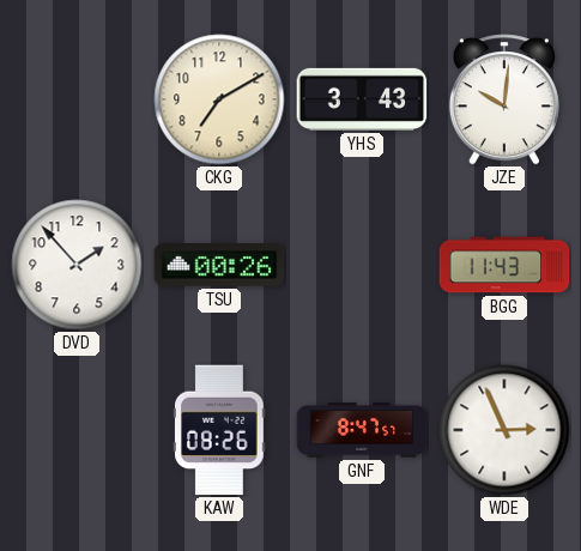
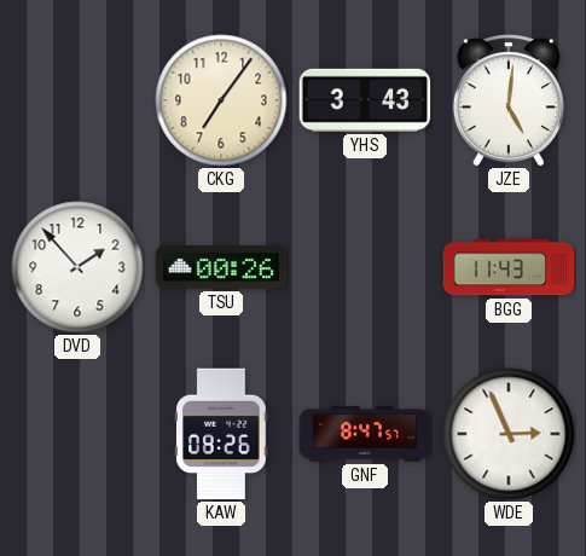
CKG: 7:10 -> 7:06 (221, 100)
JZE: 10:01 -> 5:01 (509, 100)
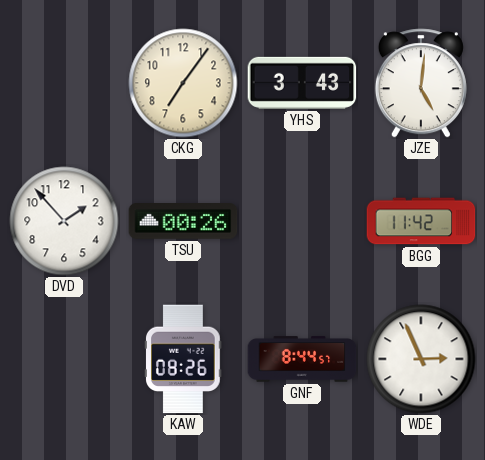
BGG: 11:43 -> 11:42 (421, 221)
GNF: 8:47 -> 8:44 (302, 359)
